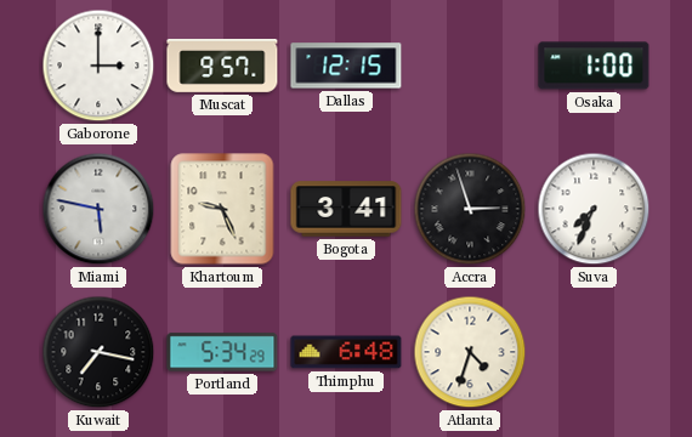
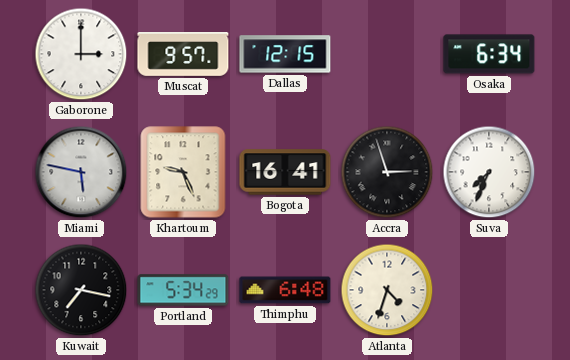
Osaka: 1:00 -> 6:34 (489, 54)
Bogota: 3:41 -> 16:41 (285, 172)
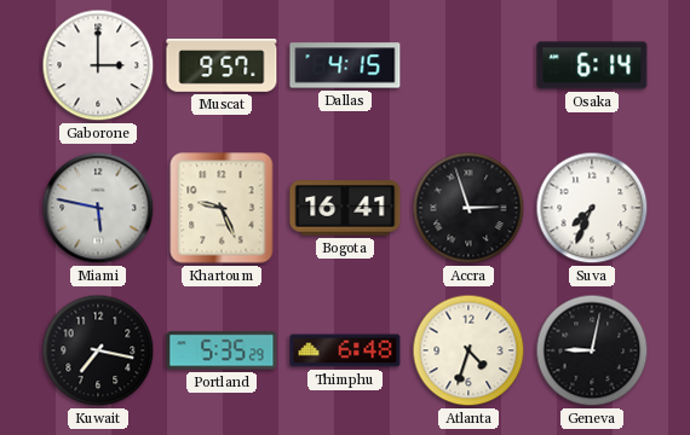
Dallas: 12:15 -> 4:15 (345, 65)
Osaka: 6:34 -> 6:14 (592, 65)
Portland: 5:34 -> 5:35 (222, 350)
Geneva: none -> 9:02 (592, 350)
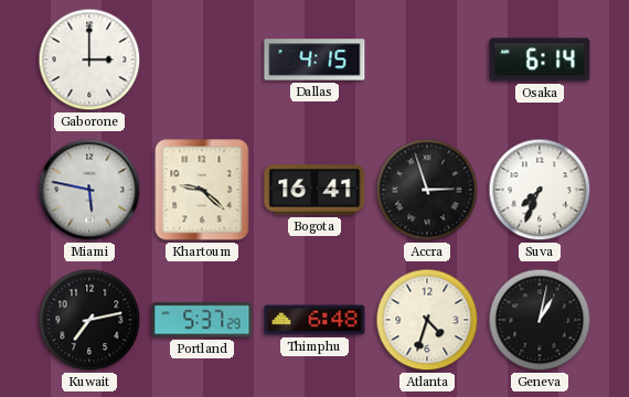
Muscat: 9:57 -> none (222, 66)
Khartoum: 9:26 -> 9:22 (202, 190)
Kuwait: 7:17 -> 7:13 (89, 320)
Portland: 5:35 -> 5:37 (202, 320)
Geneva: 9:02 -> 1:02 (540, 320)
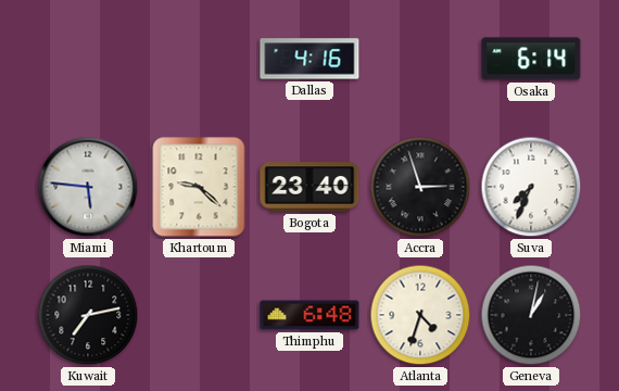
Gaborone: 3:00 -> none (89, 60)
Dallas: 4:15 -> 4:16 (309, 59)
Miami: 5:47 -> 5:46 (88, 187)
Bogota: 16:41 -> 23:40 (309, 187)
Portland: 5:37 -> none (202, 320)
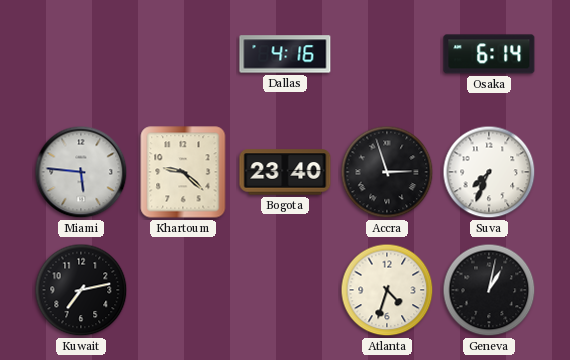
Thimphu: 6:48 -> none (309, 315)
